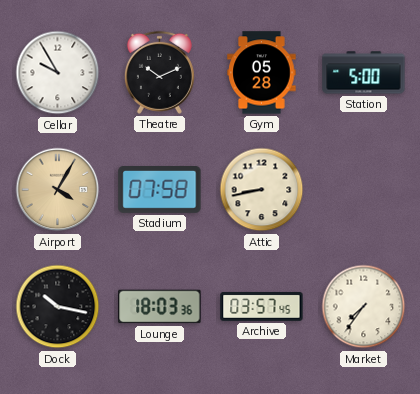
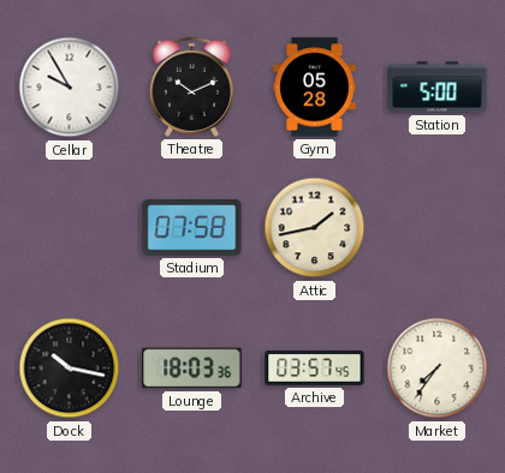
Airport: 4:05 -> none (58, 190)
Attic: 8:43 -> 1:43 (315, 228)
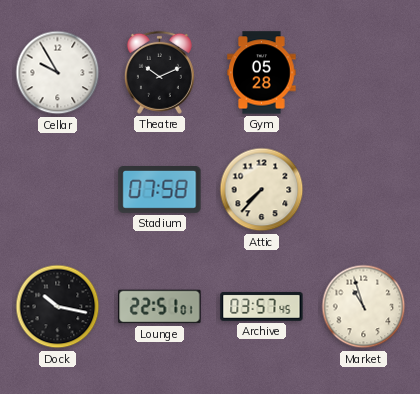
Station: 5:00 -> none (438, 88)
Attic: 1:43 -> 7:37 (262, 190)
Lounge: 18:03 -> 22:51 (160, 307)
Market: 7:36 -> 10:57 (364, 307)
